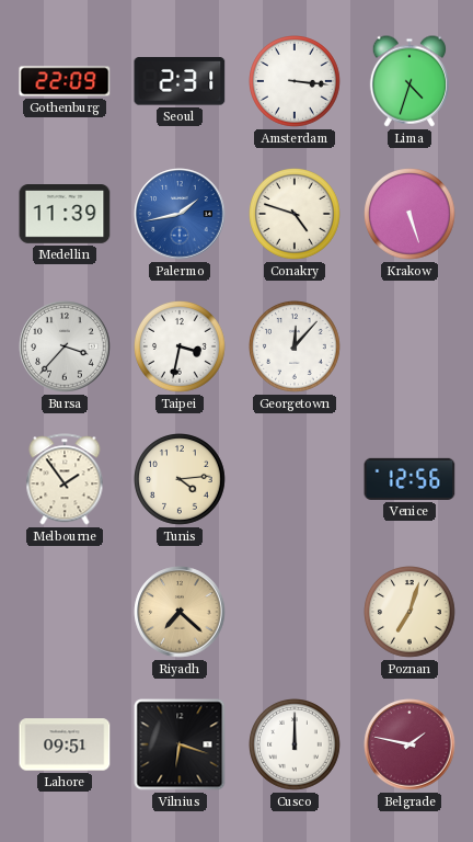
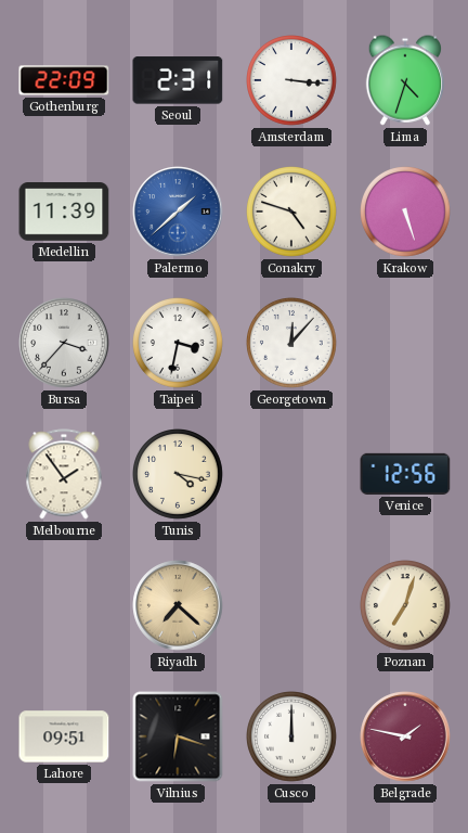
Palermo: 1:43 -> 1:38 (178, 212)
Tunis: 4:14 -> 4:17 (179, 475)
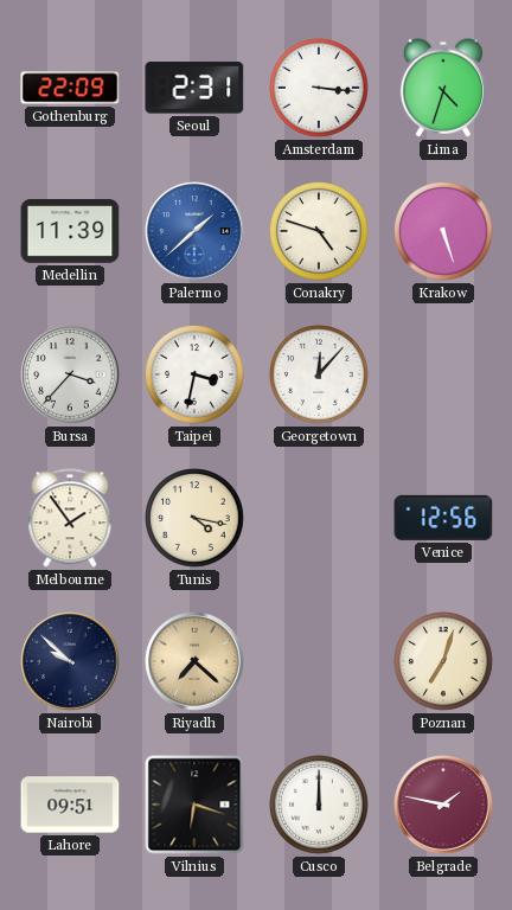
Nairobi: none -> 9:52 (70, 661)
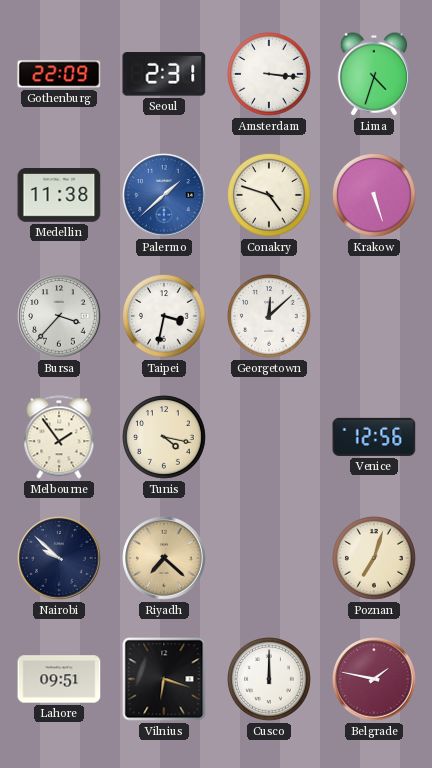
Medellin: 11:39 -> 11:38 (59, 196)
Georgetown: 12:07 -> 12:08 (270, 317)
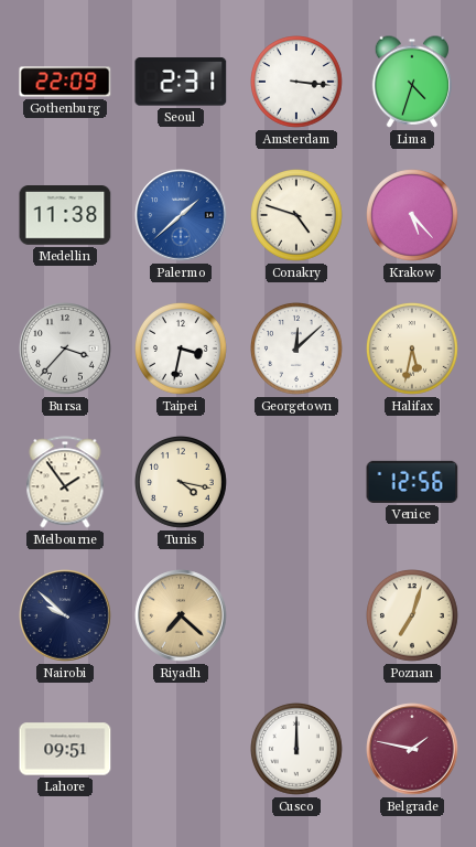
Krakow: 5:27 -> 5:23 (413, 216)
Halifax: none -> 5:32 (413, 350)
Vilnius: 6:18 -> none (164, 679)
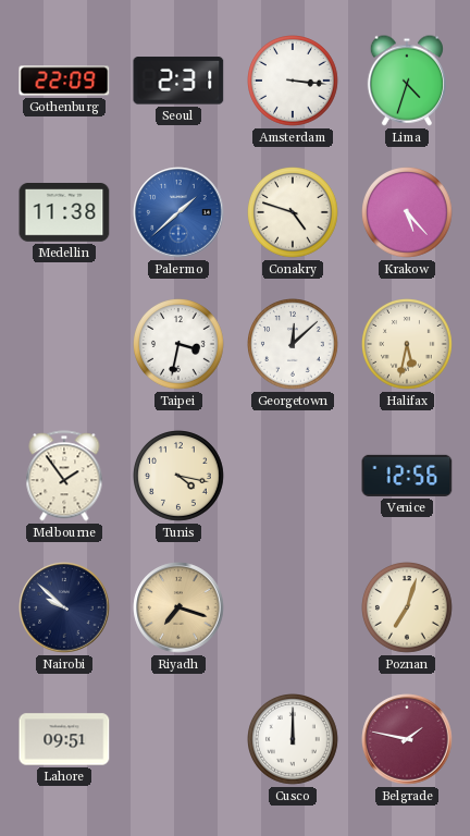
Bursa: 3:37 -> none (65, 349)
Riyadh: 7:22 -> 7:18 (178, 607)
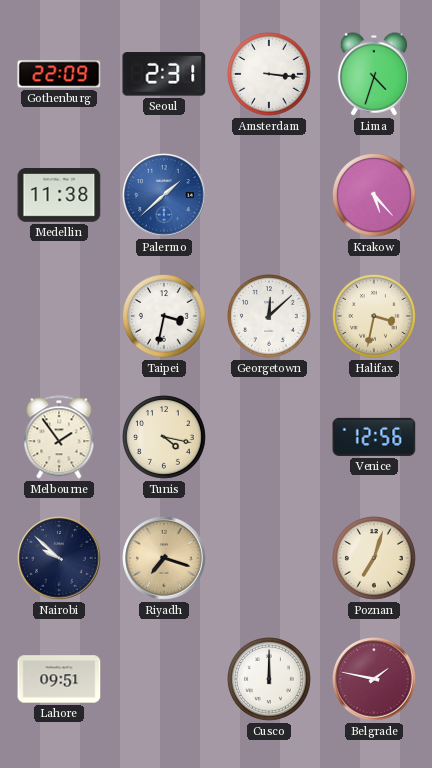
Conakry: 4:48 -> none (294, 213)
Halifax: 5:32 -> 3:32 (375, 317)
